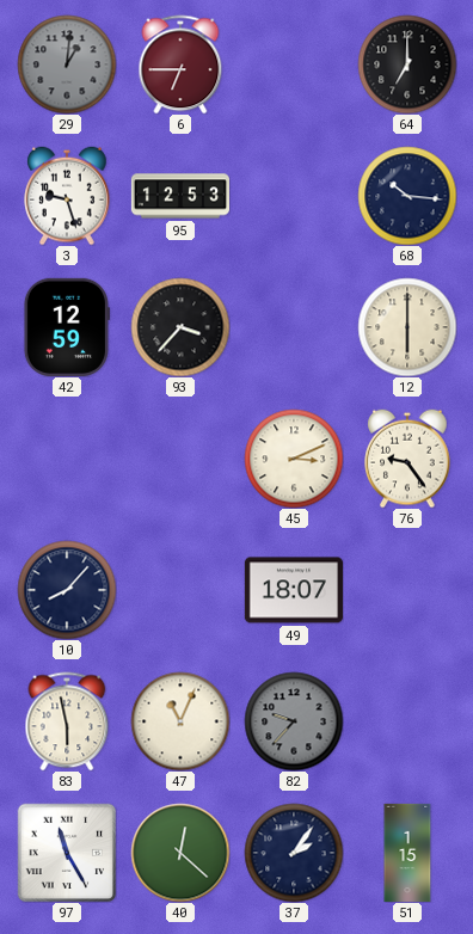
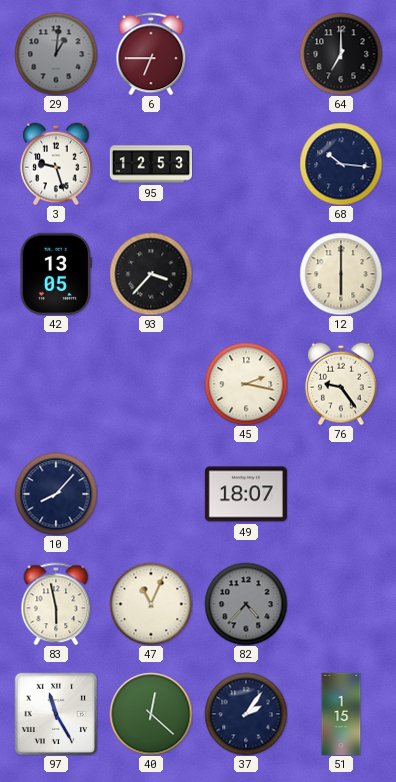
42: 12:59 -> 13:05 (56, 274)
45: 3:11 -> 2:17 (246, 384)
82: 9:37 -> 4:37 (246, 604)
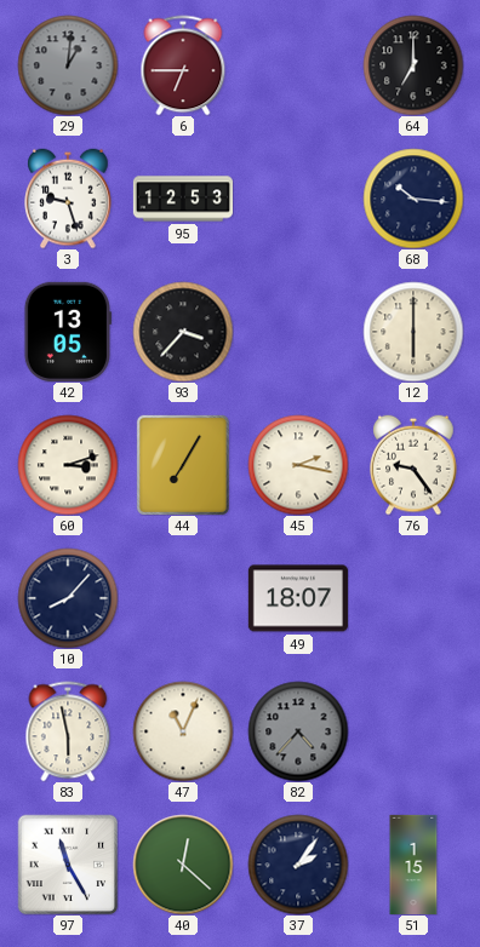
60: none -> 3:12 (68, 465)
44: none -> 7:05 (183, 465)
